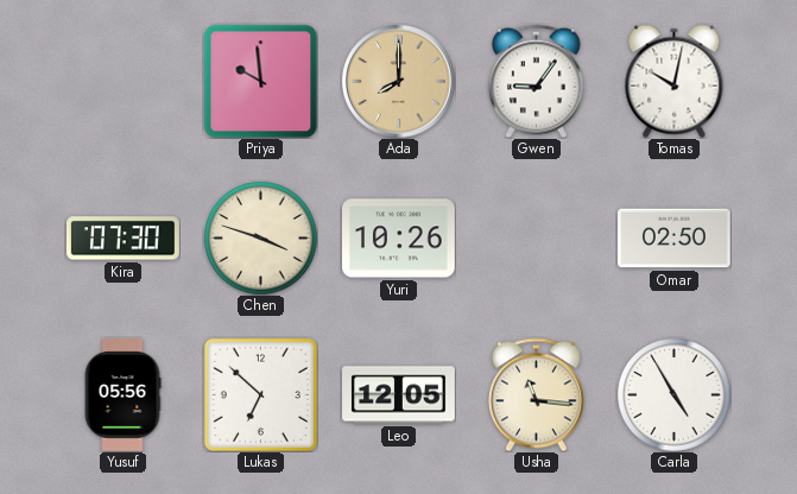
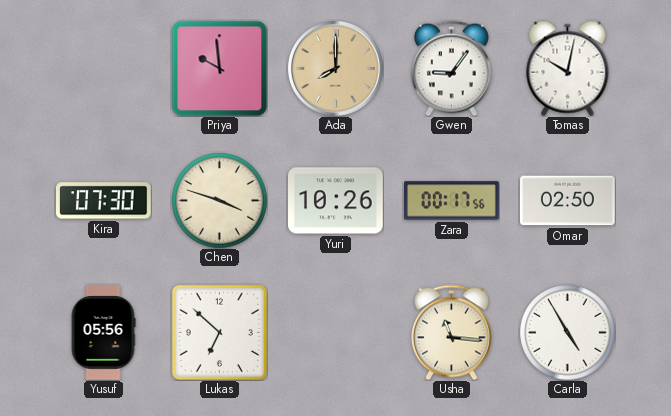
Zara: none -> 00:17 (452, 201)
Leo: 12:05 -> none (399, 395)
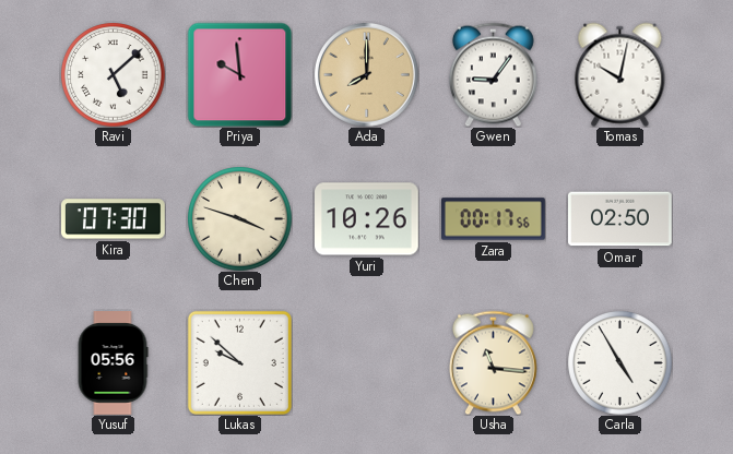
Ravi: none -> 5:08 (113, 74)
Lukas: 6:52 -> 9:52 (239, 362)
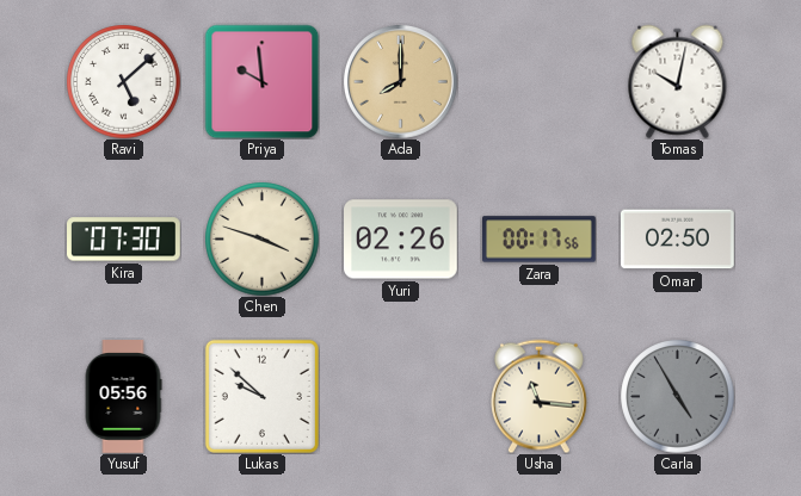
Gwen: 9:06 -> none (493, 74)
Yuri: 10:26 -> 02:26 (401, 240)
Carla dial: white -> grey (677, 396)
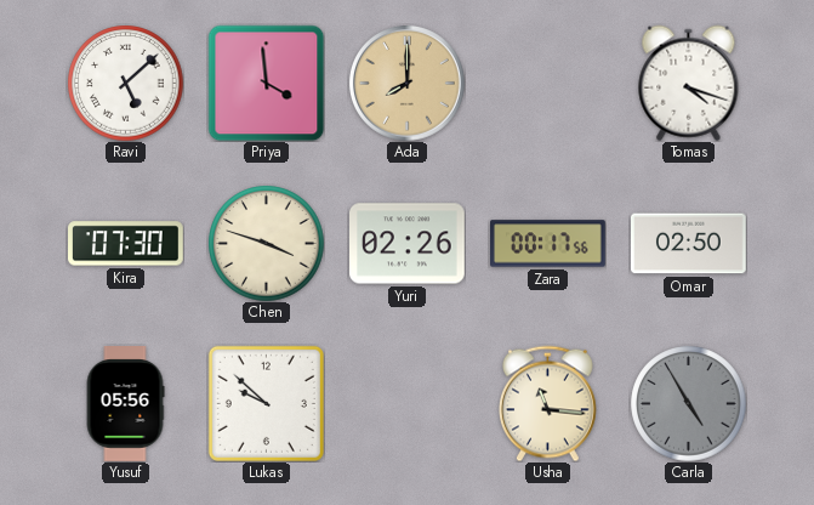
Priya: 9:59 -> 3:59 (266, 83)
Tomas: 10:02 -> 4:18 (689, 83)
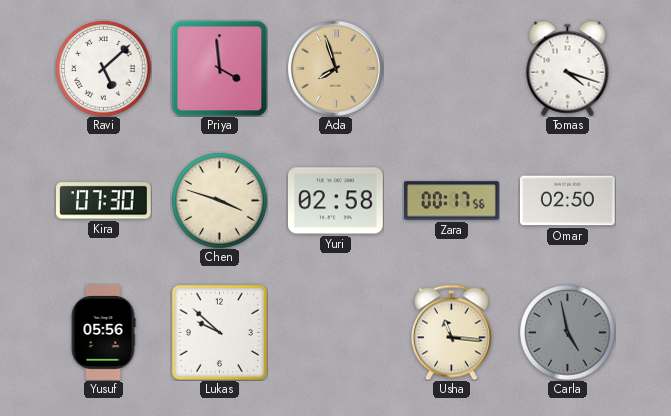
Ada: 8:00 -> 7:57 (336, 69)
Yuri: 02:26 -> 02:58 (336, 201)
Carla: 4:55 -> 4:58 (567, 332)
